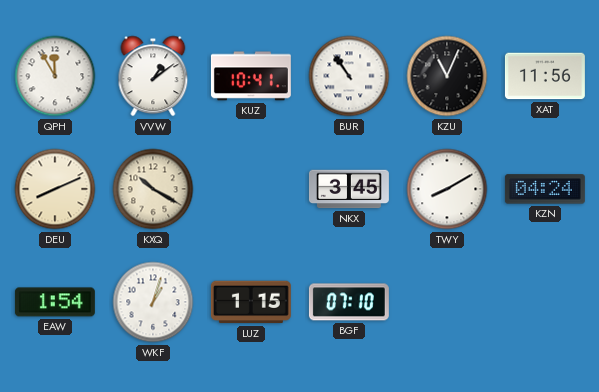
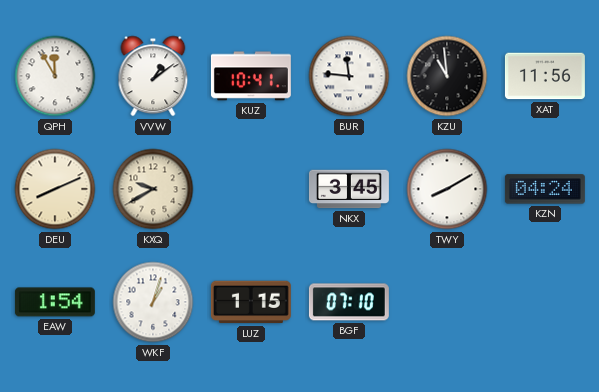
BUR: 10:54 -> 11:46 (349, 76)
KZU: 11:04 -> 10:59 (447, 76)
KXQ: 10:20 -> 9:40 (153, 189)
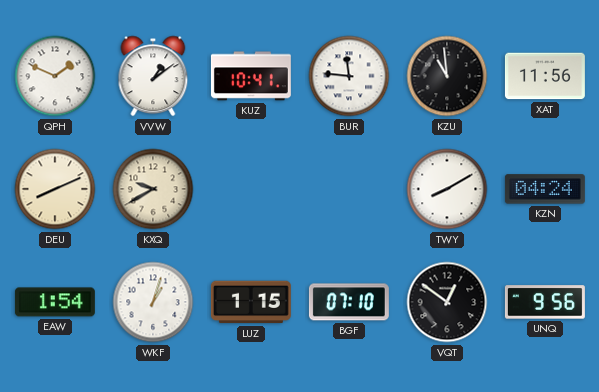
QPH: 11:55 -> 1:49 (55, 76)
NKX: 3:45 -> none (349, 189)
VQT: none -> 12:51 (447, 302)
UNQ: none -> 9:56 (545, 302)
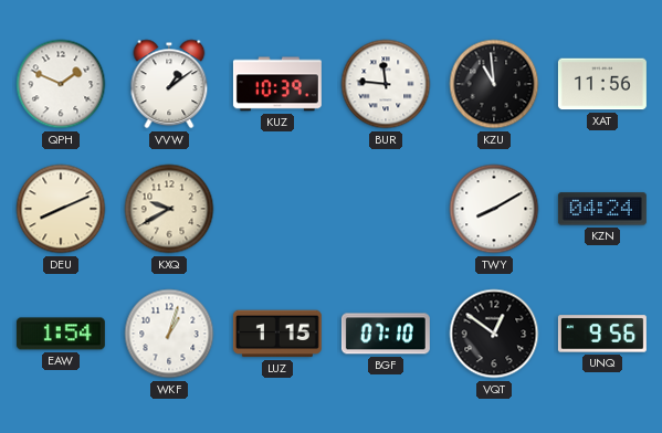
KUZ: 10:41 -> 10:39 (277, 84)
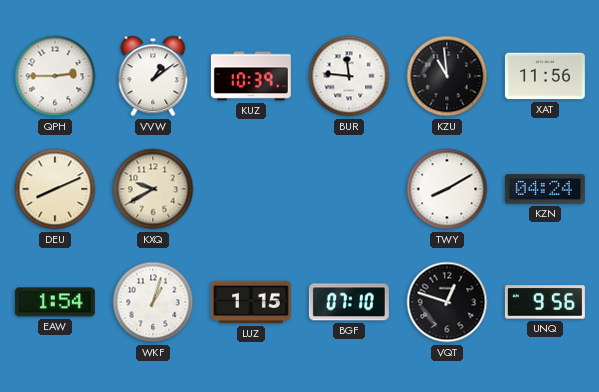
QPH: 1:49 -> 2:45 (55, 76)
VQT: 12:51 -> 12:48 (447, 302)
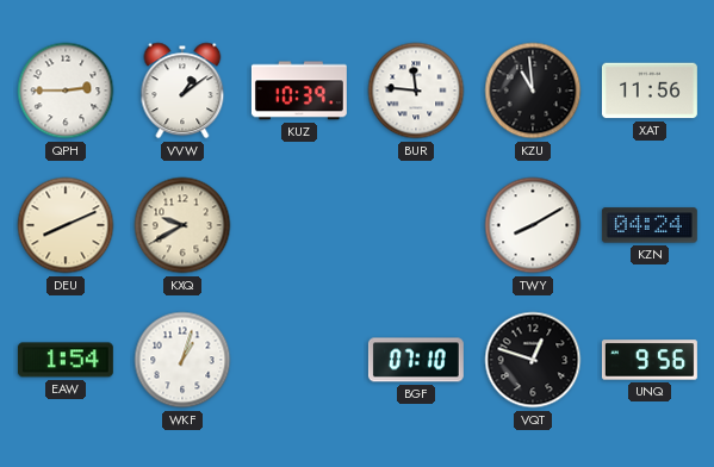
LUZ: 1:15 -> none (251, 302)
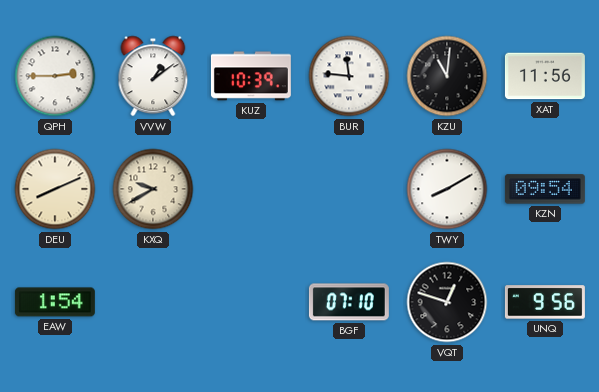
KZU: 10:59 -> 11:01 (447, 76)
KZN: 04:24 -> 09:54 (545, 189)
WKF: 1:03 -> none (182, 360)
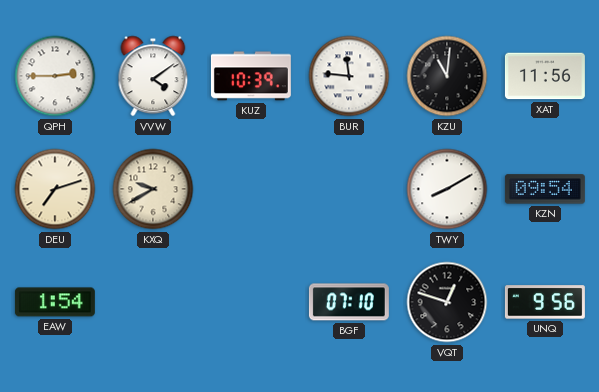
VVW: 1:09 -> 4:09 (153, 76)
DEU: 8:11 -> 7:12 (55, 189)
